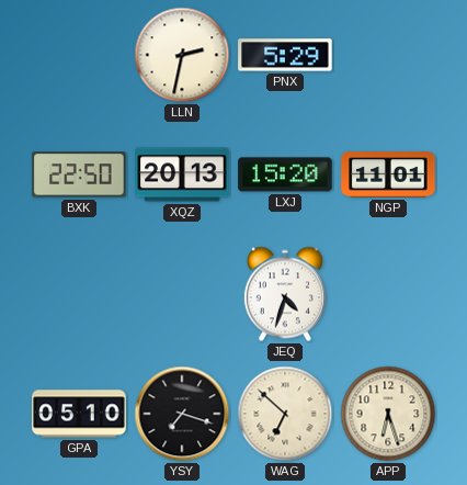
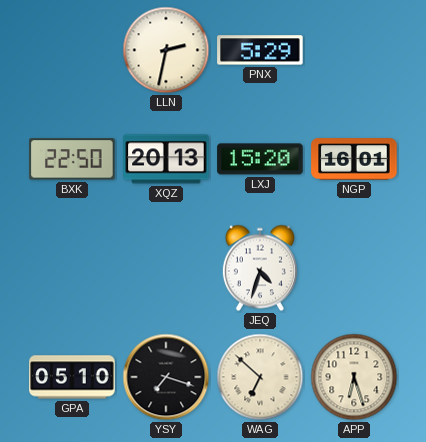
NGP: 11:01 -> 16:01 (354, 159)
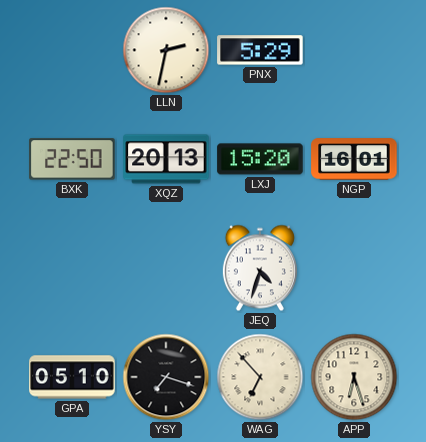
WAG: 6:52 -> 6:53 (260, 377)
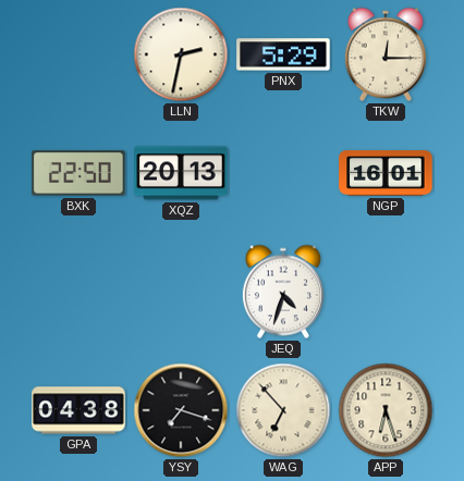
TKW: none -> 12:15 (386, 54)
LXJ: 15:20 -> none (260, 159)
GPA: 05:10 -> 04:38 (78, 410)
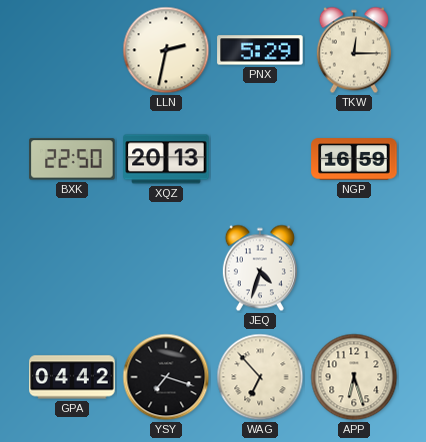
NGP: 16:01 -> 16:59 (354, 159)
GPA: 04:38 -> 04:42 (72, 377)
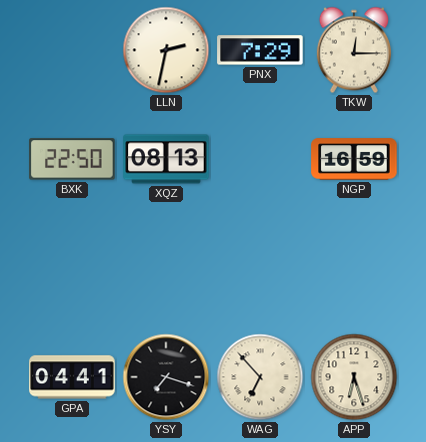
PNX: 5:29 -> 7:29 (260, 50)
XQZ: 20:13 -> 08:13 (166, 159)
JEQ: 4:33 -> none (260, 268)
GPA: 04:42 -> 04:41 (72, 377)
